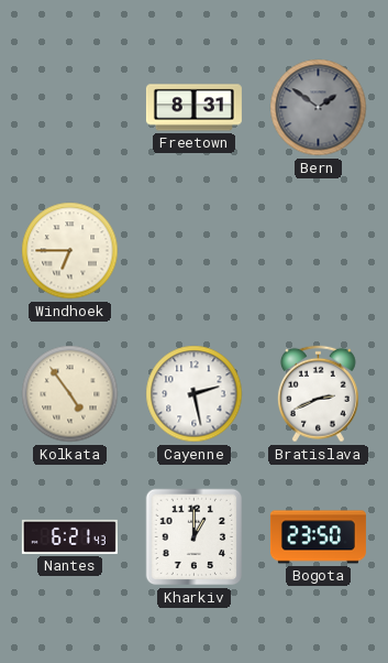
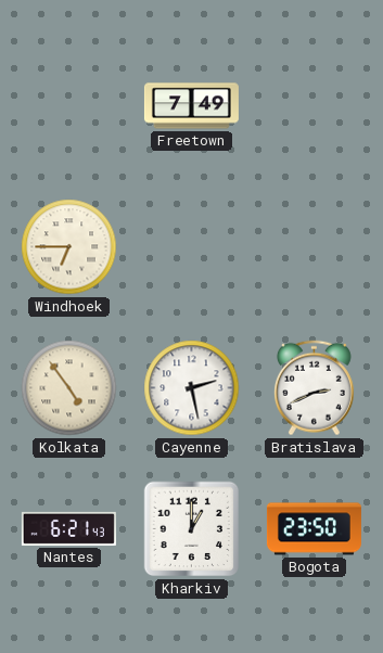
Freetown: 8:31 -> 7:49 (191, 106)
Bern: 1:51 -> none (319, 108)
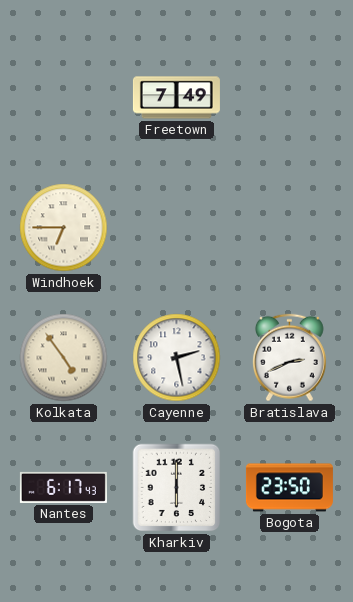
Nantes: 6:21 -> 6:17 (63, 487)
Kharkiv: 1:00 -> 6:00 (177, 488)
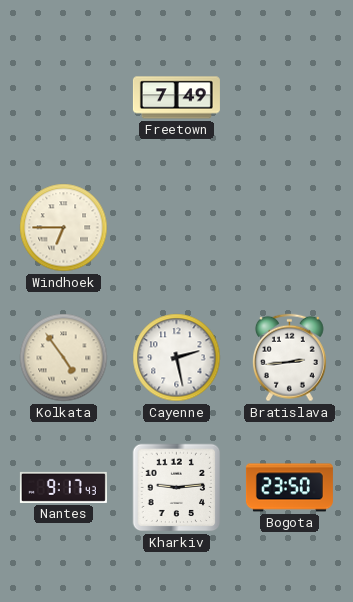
Bratislava: 2:41 -> 2:44 (289, 358)
Nantes: 6:17 -> 9:17 (63, 487)
Kharkiv: 6:00 -> 9:14 (177, 488)
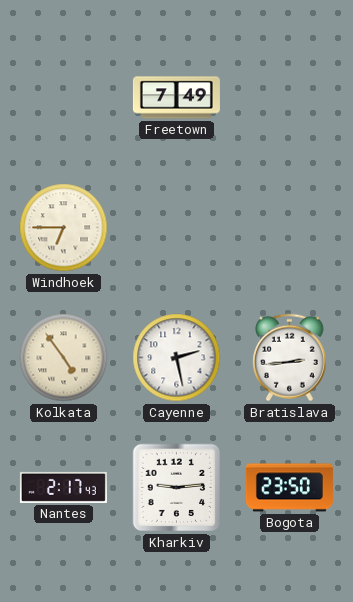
Nantes: 9:17 -> 2:17 (63, 487)
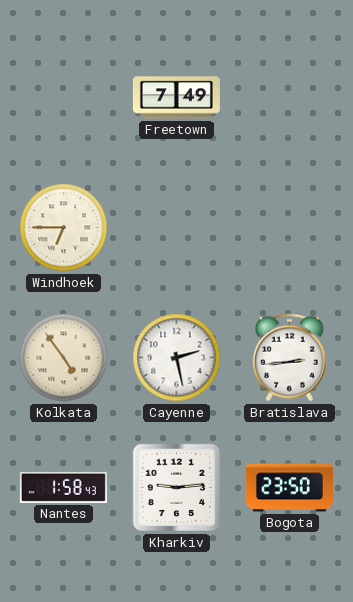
Nantes: 2:17 -> 1:58 (63, 487)
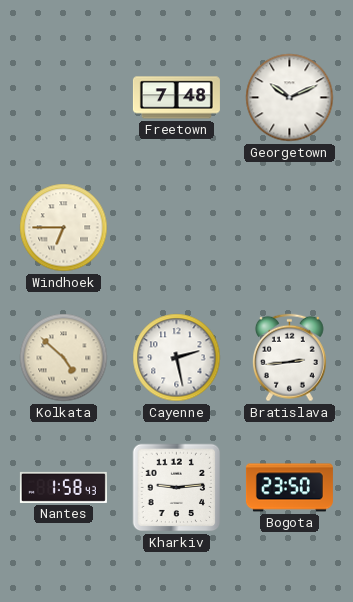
Freetown: 7:49 -> 7:48 (176, 98)
Georgetown: none -> 10:11 (290, 98)
Kolkata: 4:54 -> 4:52 (64, 358)
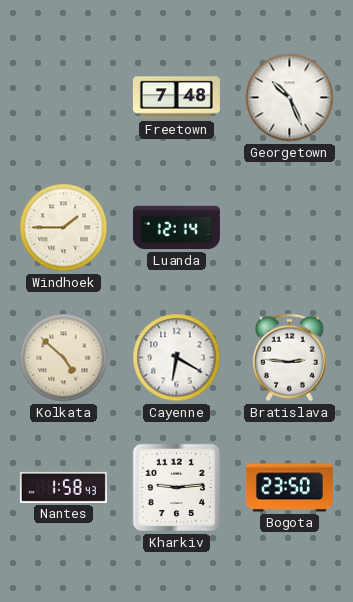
Georgetown: 10:11 -> 10:26 (290, 98)
Windhoek: 6:45 -> 1:45 (64, 228)
Luanda: none -> 12:14 (176, 228)
Cayenne: 2:28 -> 6:20 (177, 358)
Bratislava: 2:44 -> 2:46 (289, 358)
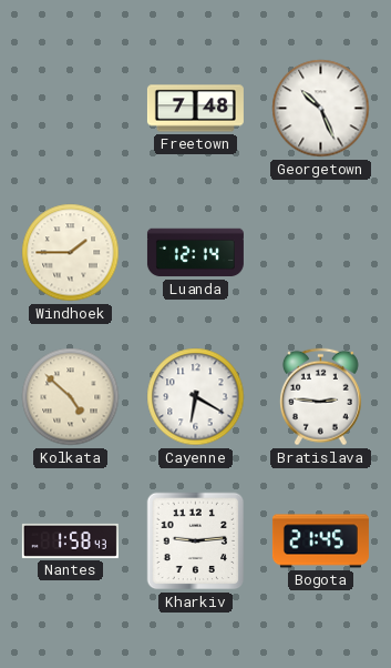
Bogota: 23:50 -> 21:45 (320, 542)
